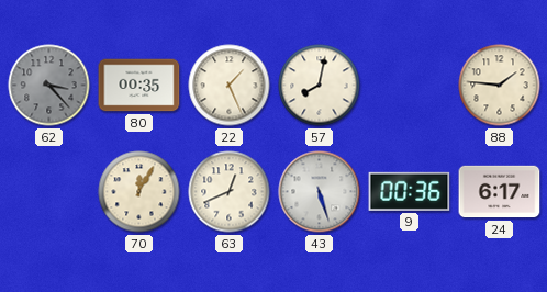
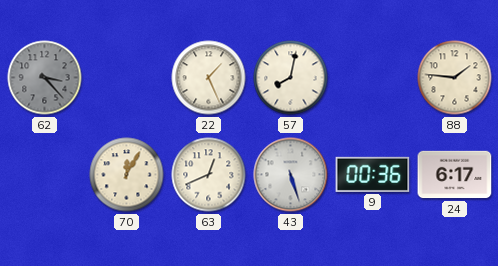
80: 00:35 -> none (139, 86)
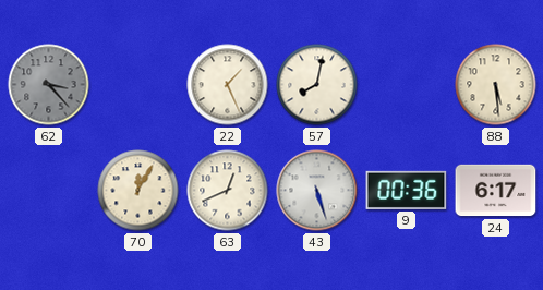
88: 1:46 -> 5:29 (496, 85)
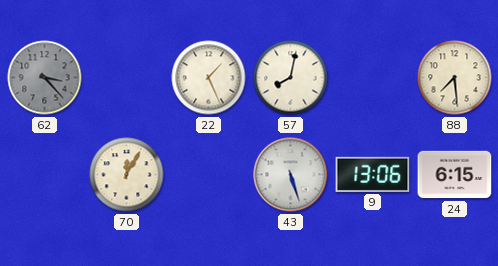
88: 5:29 -> 7:29 (455, 78)
63: 12:41 -> none (228, 191)
9: 00:36 -> 13:06 (373, 174)
24: 6:17 -> 6:15 (455, 175)
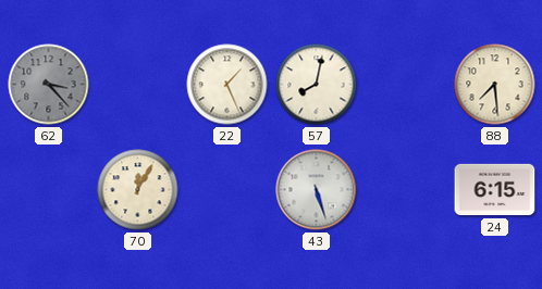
9: 13:06 -> none (373, 174)
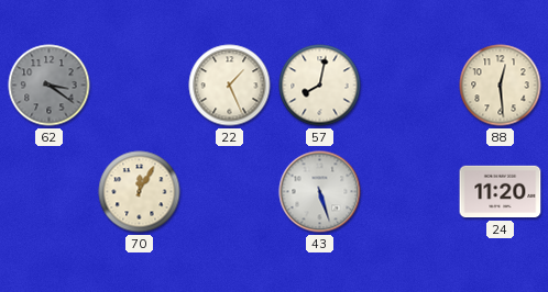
62: 3:23 -> 3:21 (50, 86)
88: 7:29 -> 12:29 (501, 86)
24: 6:15 -> 11:20 (501, 192)
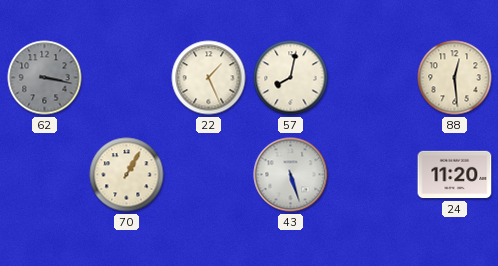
62: 3:21 -> 3:17 (45, 78)
70: 12:05 -> 1:05 (127, 175)
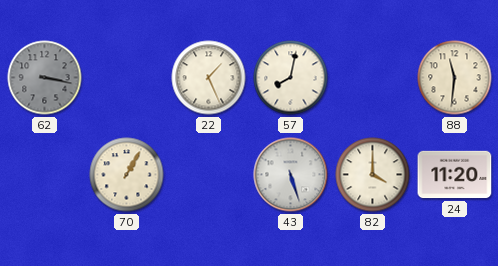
88: 12:29 -> 11:31 (455, 78)
82: none -> 4:00 (373, 175)
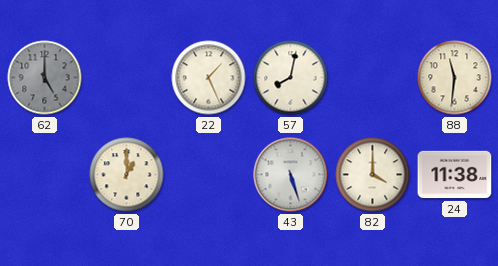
62: 3:17 -> 5:00 (45, 78)
70: 1:05 -> 1:00 (127, 175)
24: 11:20 -> 11:38 (455, 175)
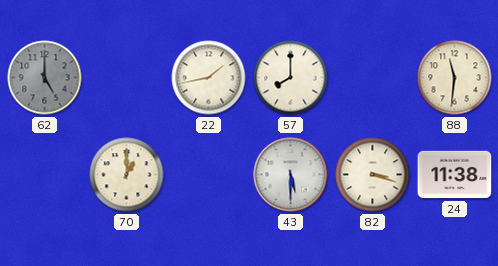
22: 1:26 -> 1:43 (209, 78)
57: 8:02 -> 8:00 (291, 78)
43: 5:27 -> 5:30 (291, 175)
82: 4:00 -> 3:18 (373, 175)
